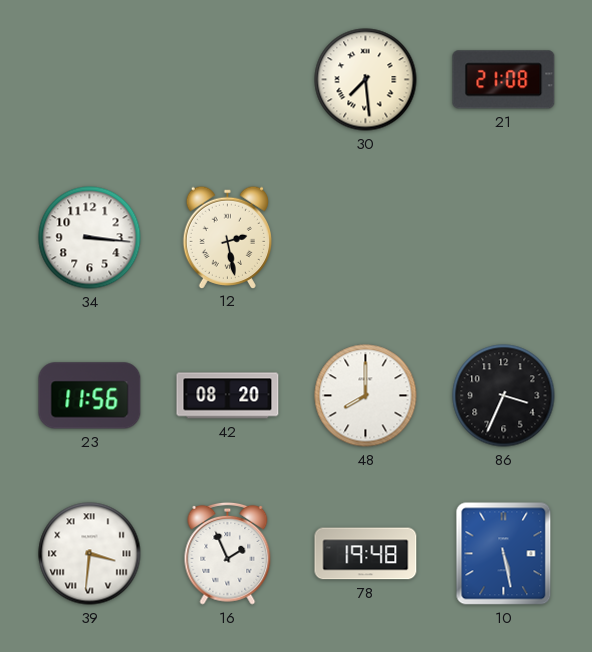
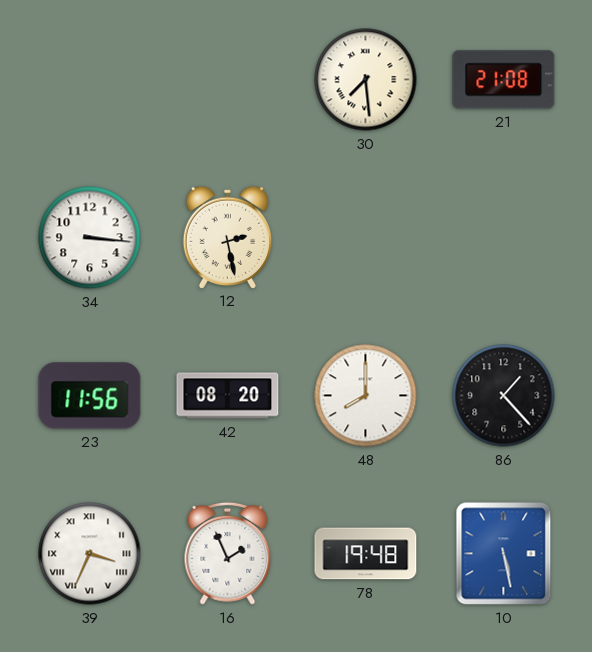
86: 3:34 -> 1:23 (504, 396)
39: 3:31 -> 3:34 (90, 554)
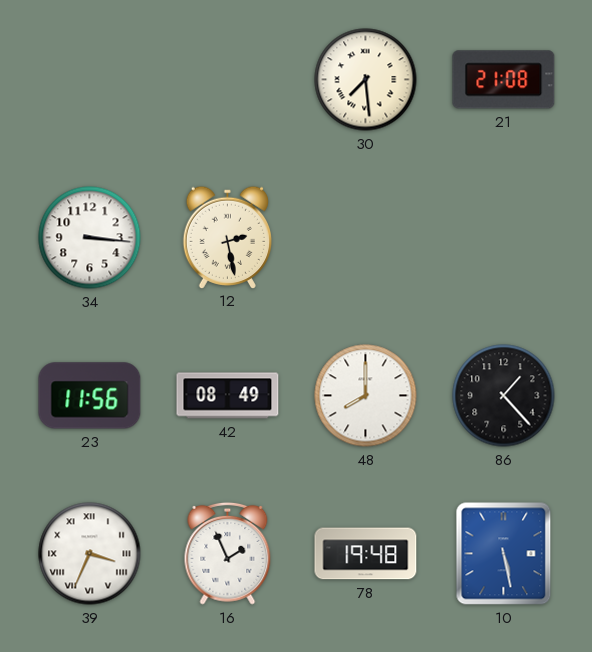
42: 08:20 -> 08:49 (228, 396)
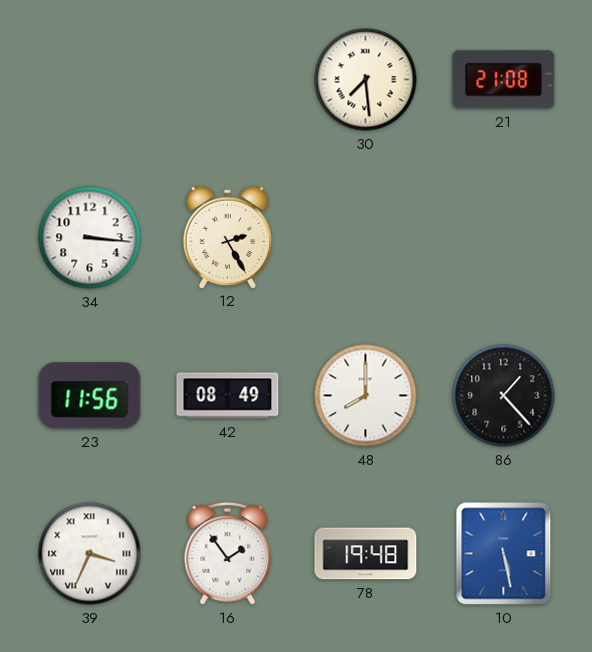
12: 2:28 -> 2:25 (227, 237)
16: 1:56 -> 1:54 (228, 553)
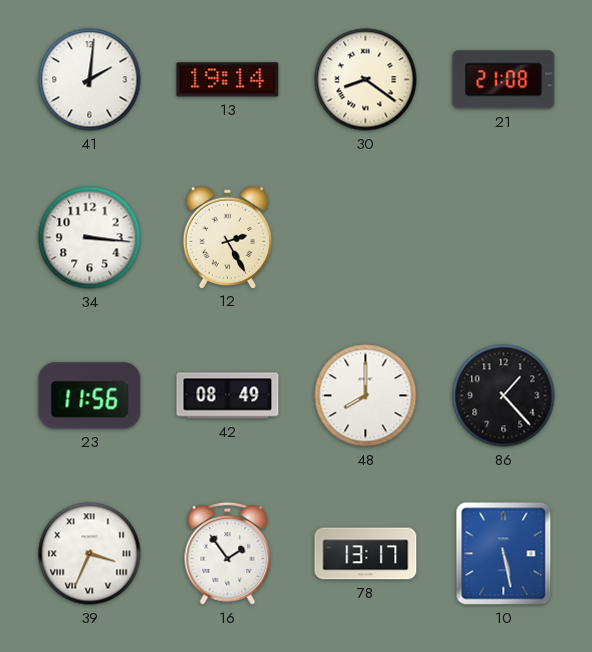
41: none -> 2:01 (90, 80)
13: none -> 19:14 (228, 80)
30: 7:29 -> 8:21 (366, 80)
78: 19:48 -> 13:17 (366, 554)
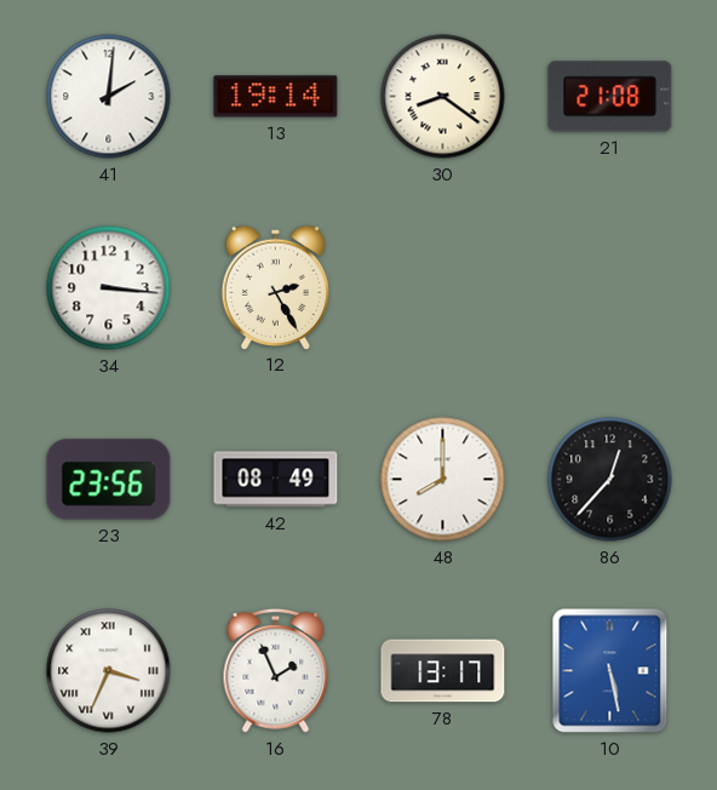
23: 11:56 -> 23:56 (109, 480)
86: 1:23 -> 12:37 (610, 480)
16: 1:54 -> 1:56 (276, 670)
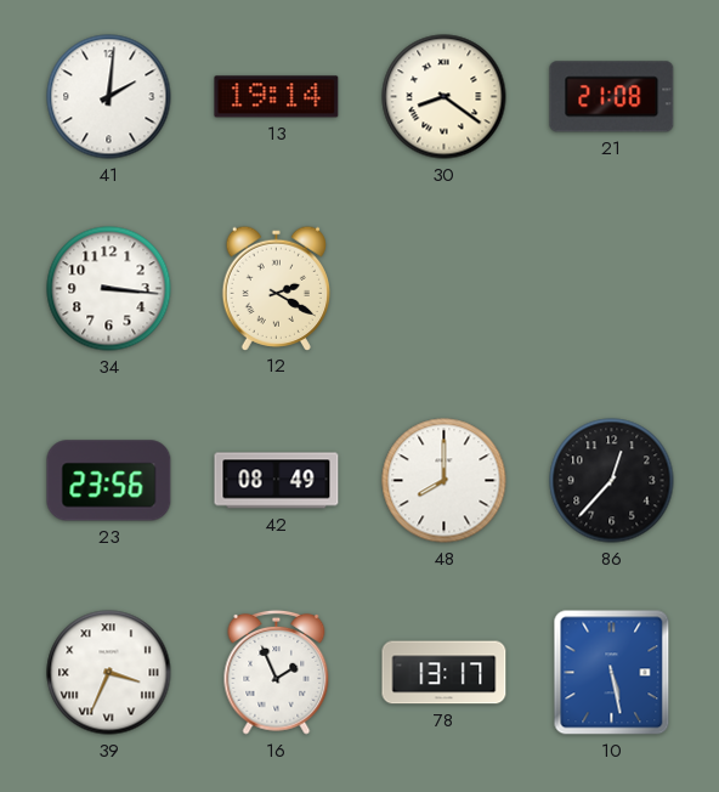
12: 2:25 -> 2:20 (276, 288)
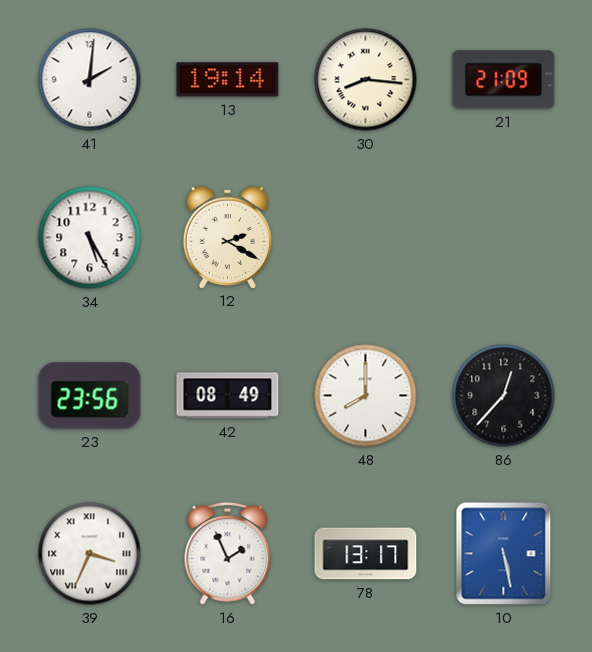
30: 8:21 -> 8:16 (366, 80)
21: 21:08 -> 21:09 (504, 80)
34: 3:16 -> 5:25 (90, 238)
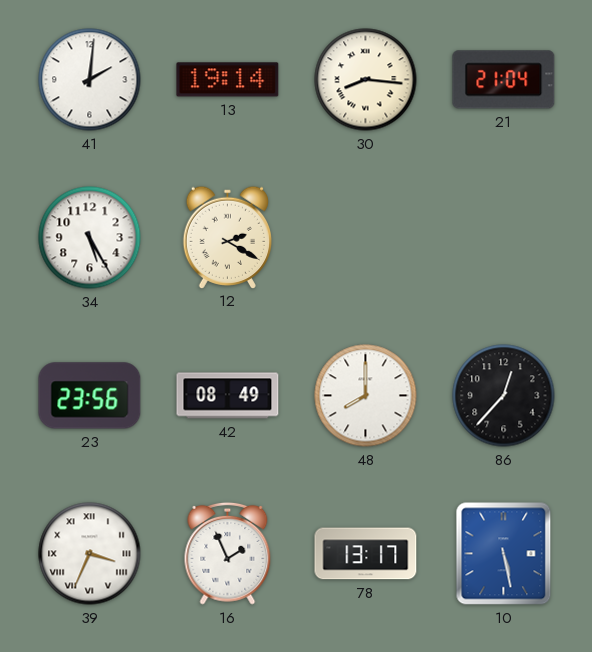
21: 21:09 -> 21:04 (504, 80)
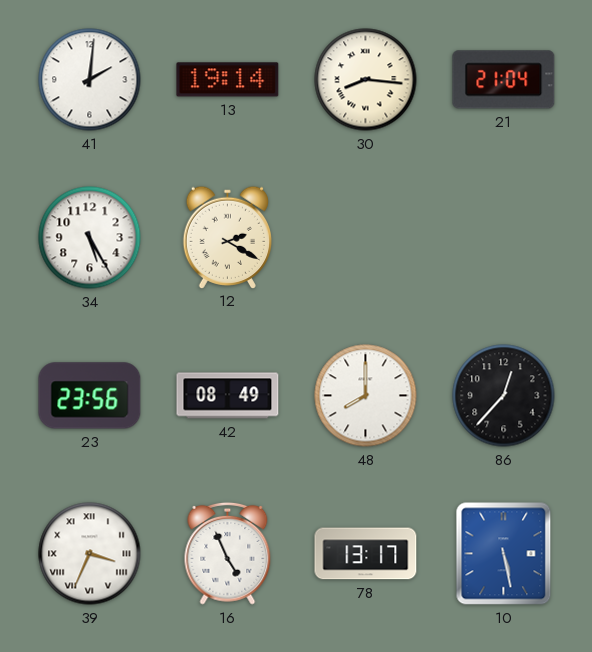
16: 1:56 -> 4:56 (228, 553)
